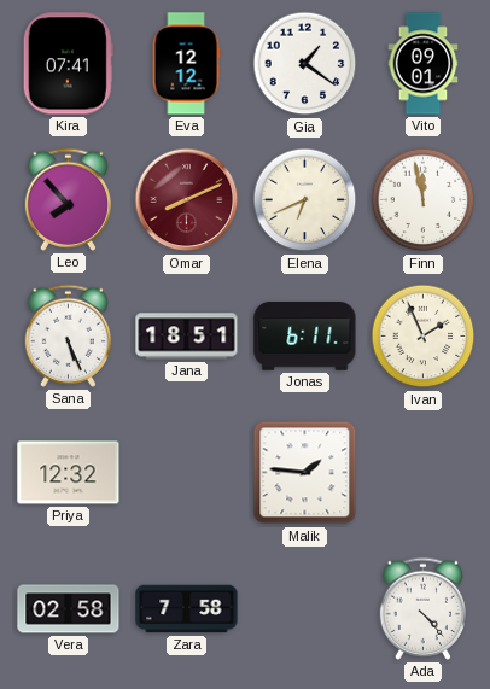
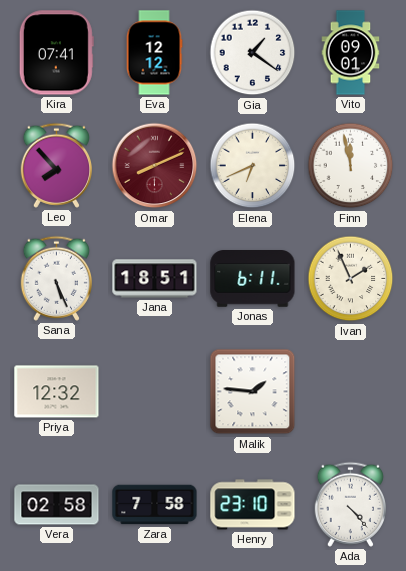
Henry: none -> 23:10 (253, 505)
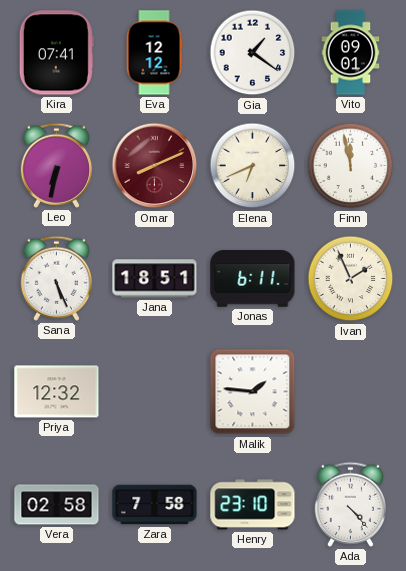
Leo: 7:53 -> 6:32 (56, 165)
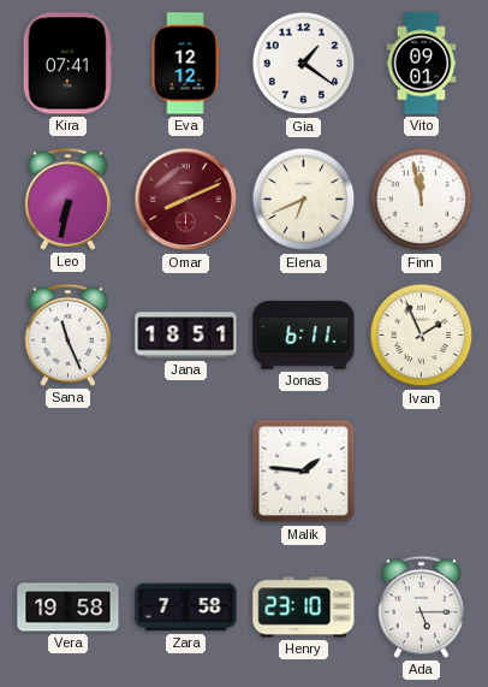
Sana: 5:26 -> 11:26 (67, 334)
Priya: 12:32 -> none (57, 392)
Vera: 02:58 -> 19:58 (69, 608)
Ada: 4:23 -> 5:15 (421, 606)
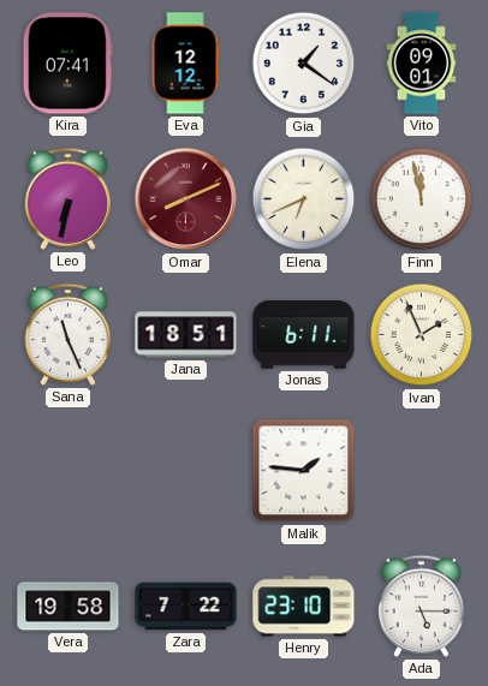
Zara: 7:58 -> 7:22 (186, 607)
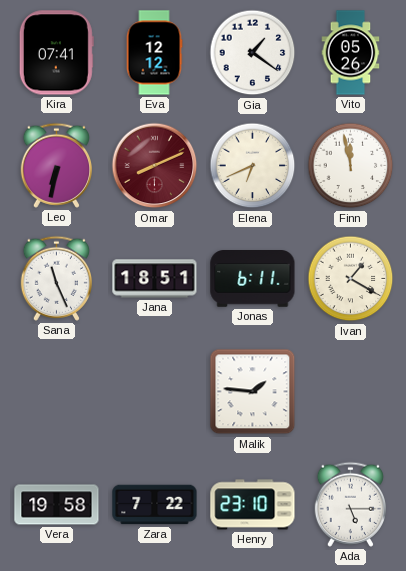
Vito: 09:01 -> 05:26 (351, 53)
Ivan: 1:56 -> 1:20 (351, 279)
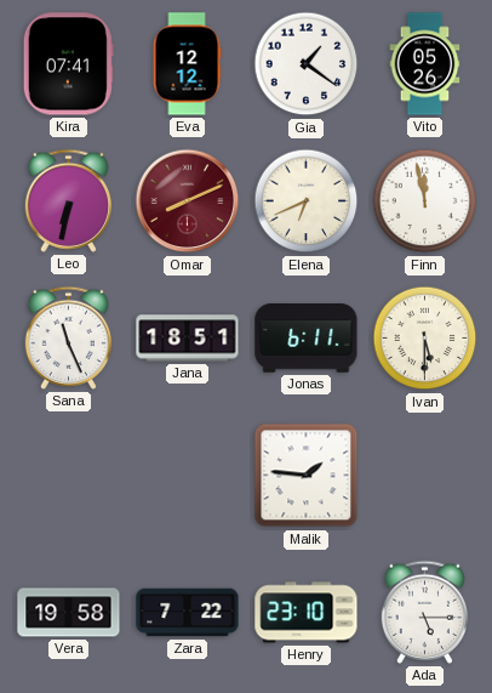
Ivan: 1:20 -> 5:30 (425, 339)
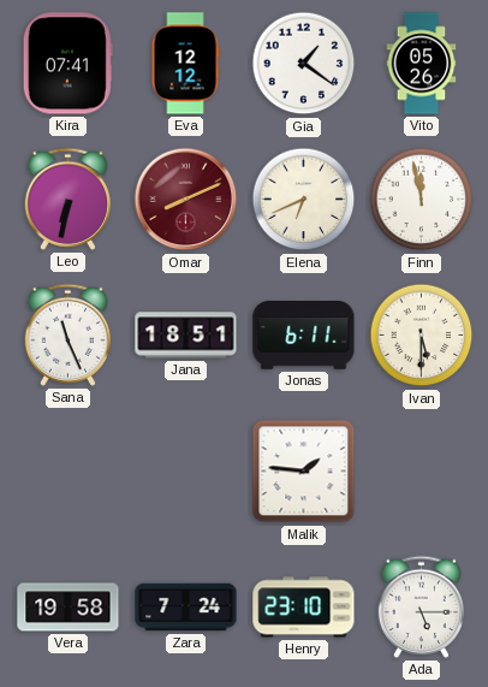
Zara: 7:22 -> 7:24 (186, 608)
